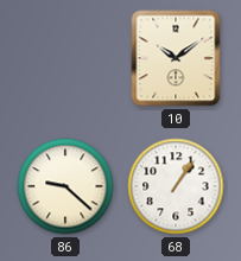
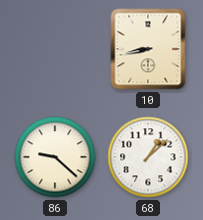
10: 10:09 -> 8:43 (148, 49)
68: 1:06 -> 1:08 (148, 157)
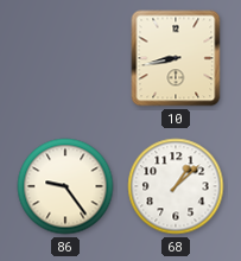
86: 9:22 -> 9:24 (65, 186)
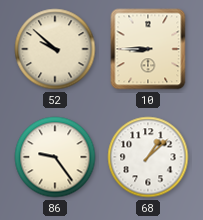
52: none -> 9:52 (55, 49)
10: 8:43 -> 8:45 (148, 49)
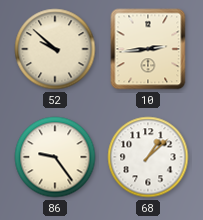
10: 8:45 -> 2:44 (148, 49)
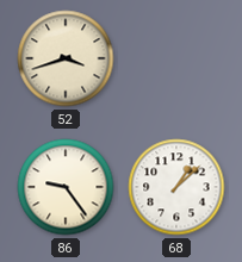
52: 9:52 -> 3:42 (66, 58)
10: 2:44 -> none (148, 49)
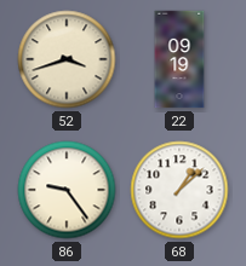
22: none -> 09:19 (179, 59)
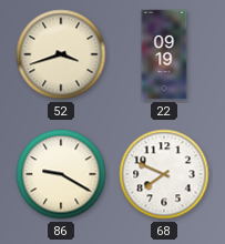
86: 9:24 -> 9:20 (61, 174)
68: 1:08 -> 7:49 (164, 174)
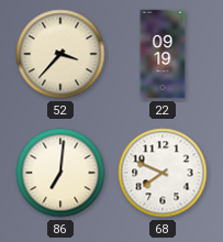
52: 3:42 -> 3:37 (60, 54)
86: 9:20 -> 7:01 (60, 173)
